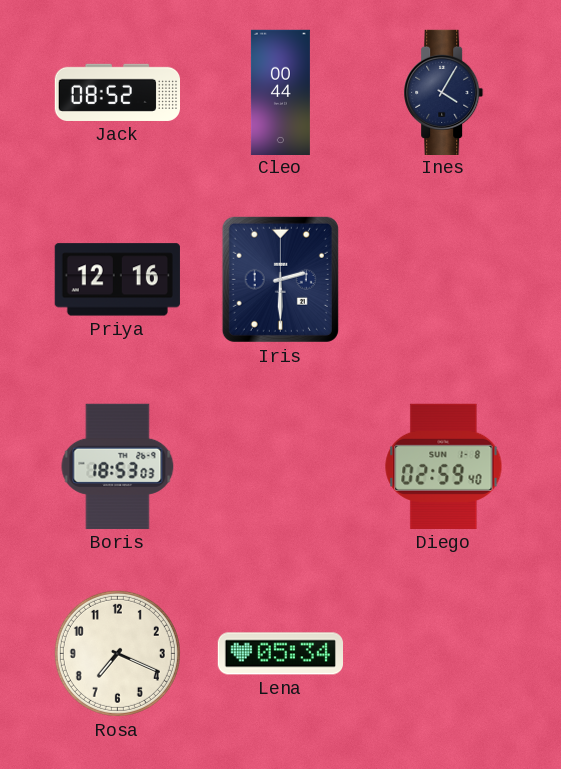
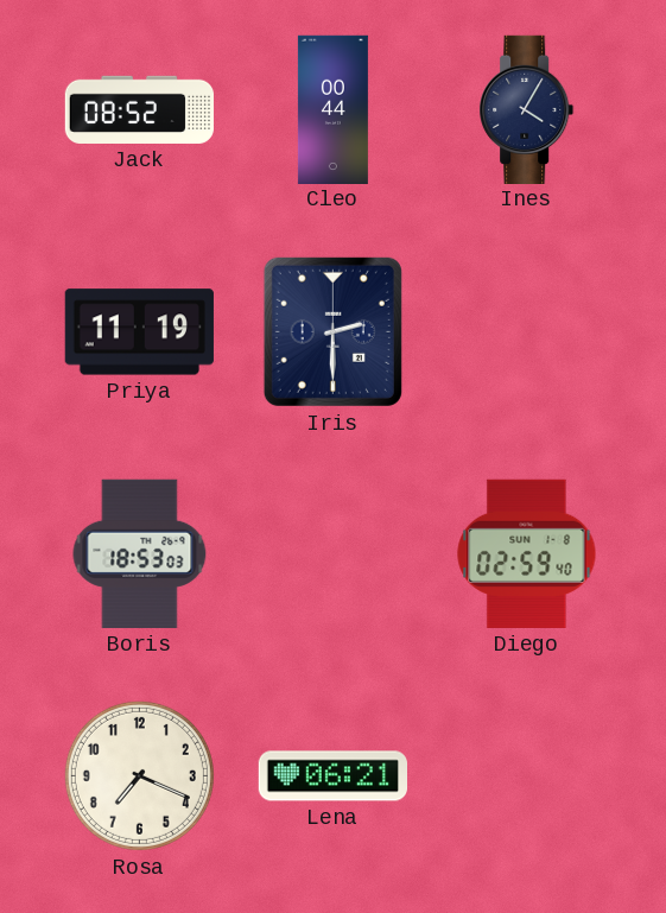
Priya: 12:16 -> 11:19 (139, 332)
Lena: 05:34 -> 06:21 (332, 776)
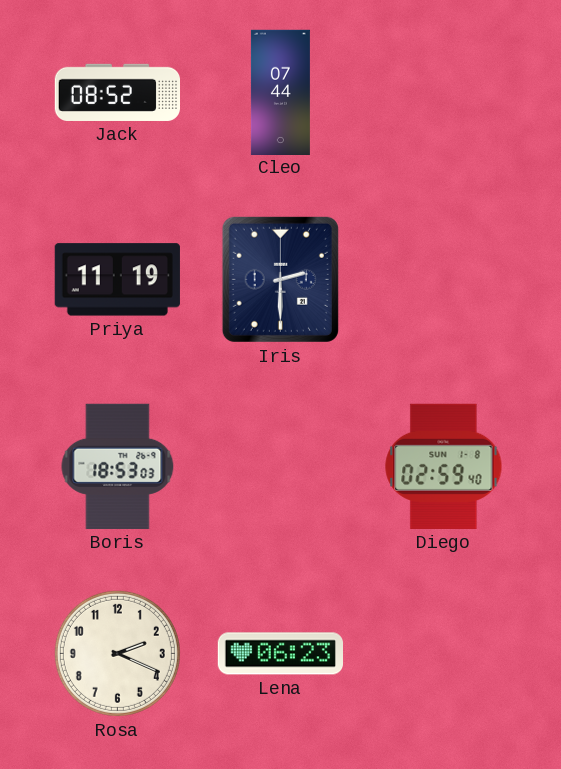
Cleo: 00:44 -> 07:44 (280, 92)
Ines: 4:05 -> none (527, 109)
Rosa: 7:19 -> 2:19 (117, 653)
Lena: 06:21 -> 06:23 (280, 654)
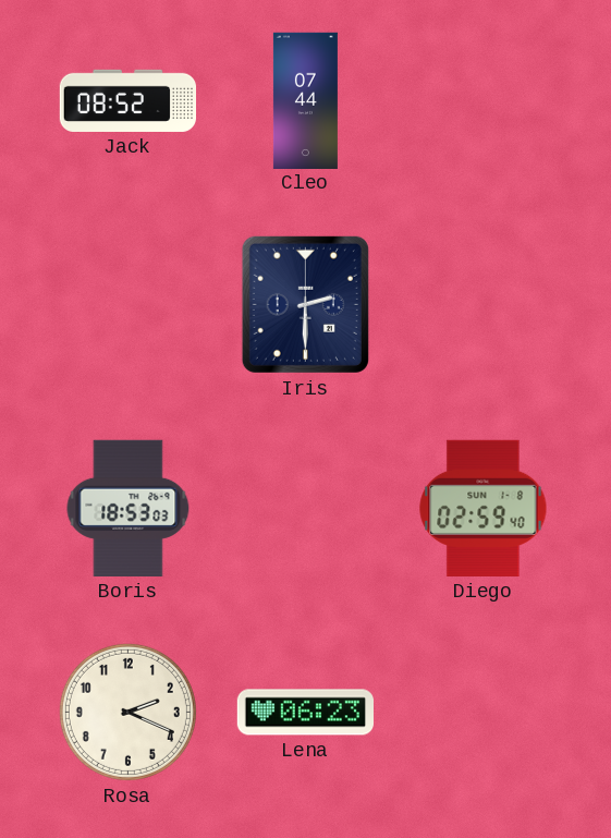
Priya: 11:19 -> none (117, 280)
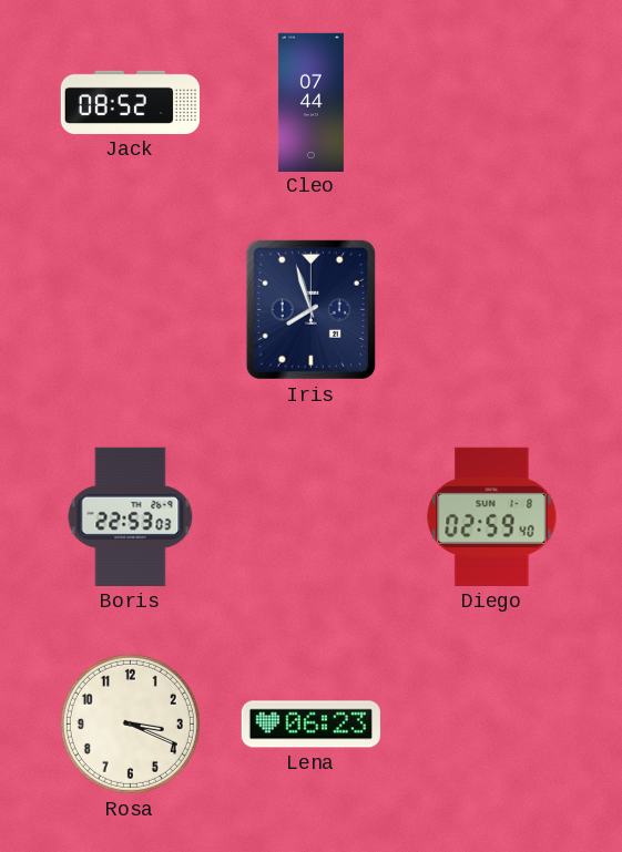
Iris: 2:30 -> 7:57 (310, 309)
Boris: 18:53 -> 22:53 (131, 516)
Rosa: 2:19 -> 3:19 (130, 723)
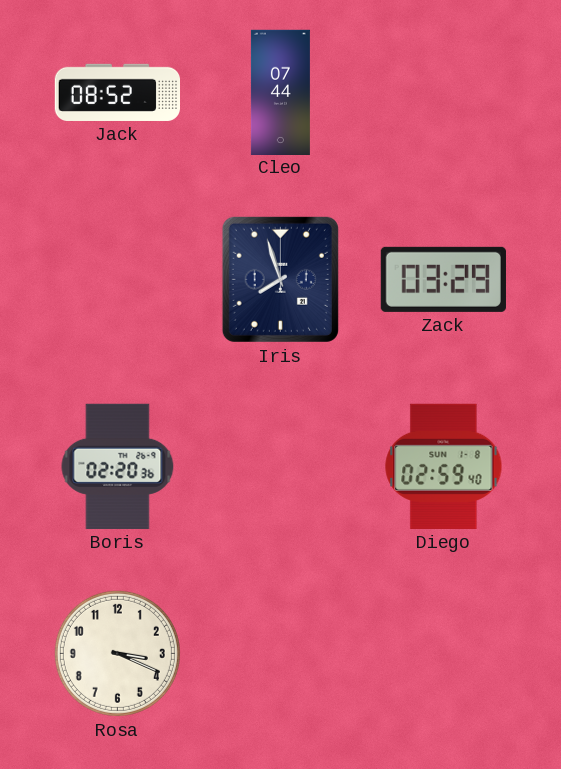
Zack: none -> 03:29 (443, 279)
Boris: 22:53 -> 02:20 (118, 466)
Lena: 06:23 -> none (310, 725)
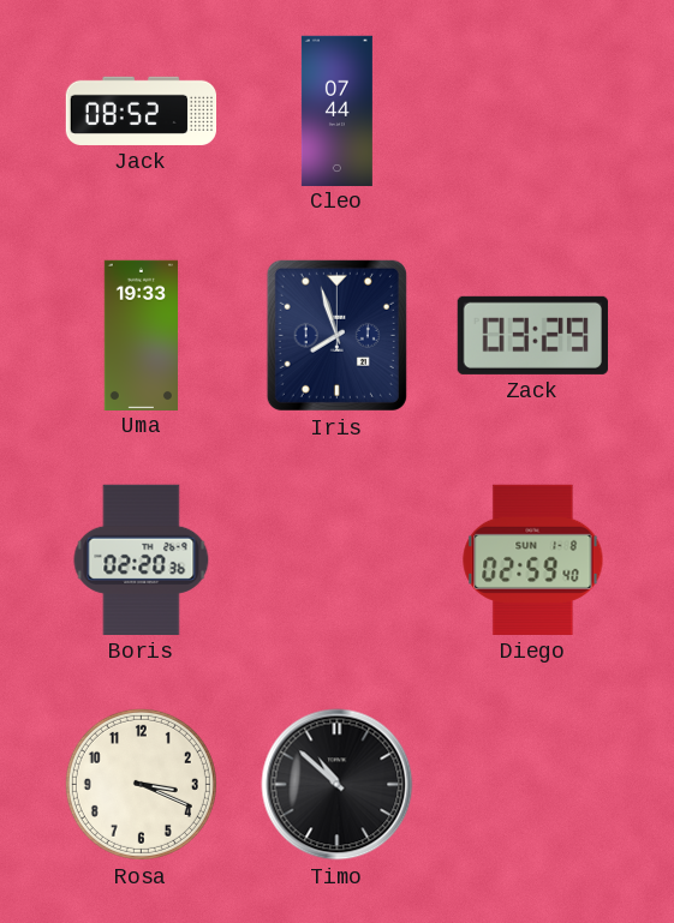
Uma: none -> 19:33 (141, 335)
Timo: none -> 10:52 (338, 785)
